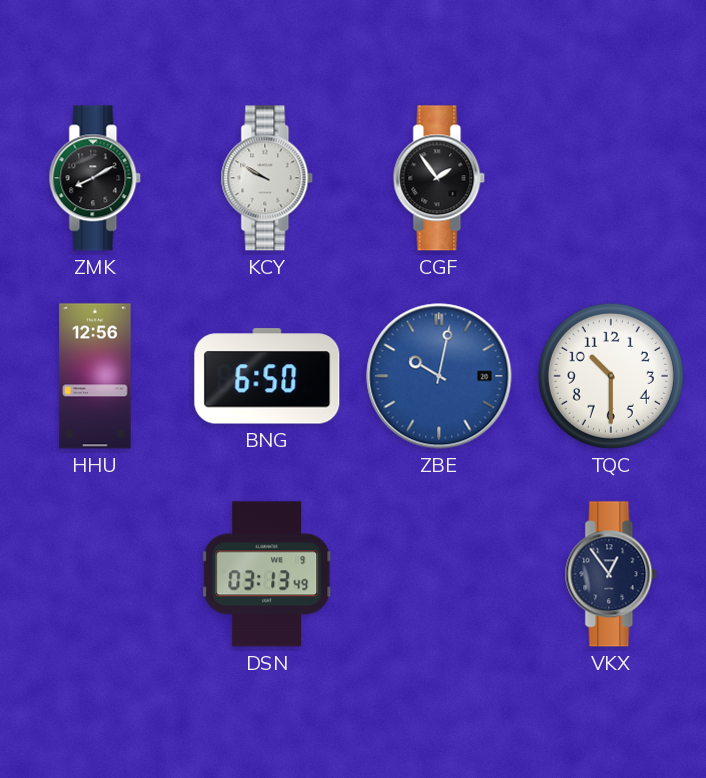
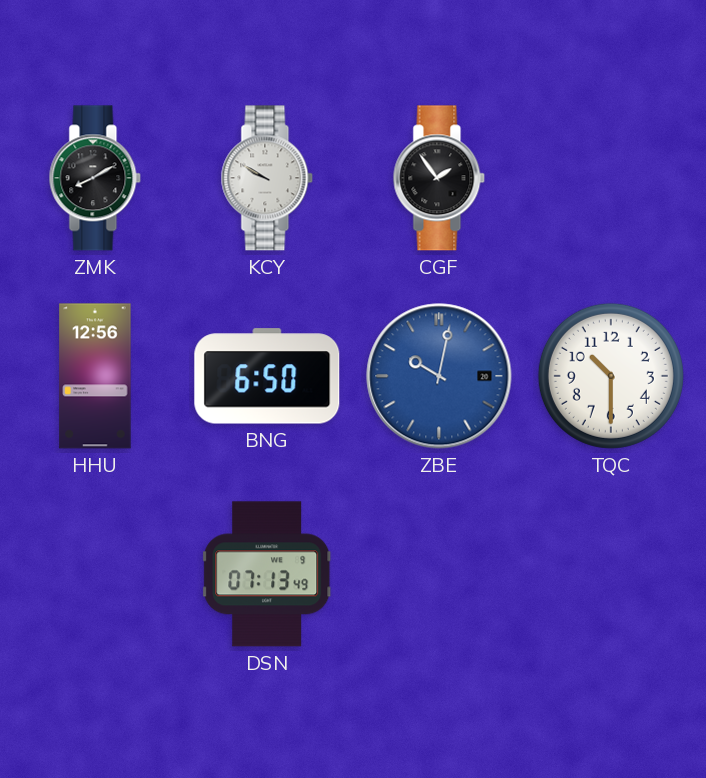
DSN: 03:13 -> 07:13 (268, 574)
VKX: 12:54 -> none (611, 574)
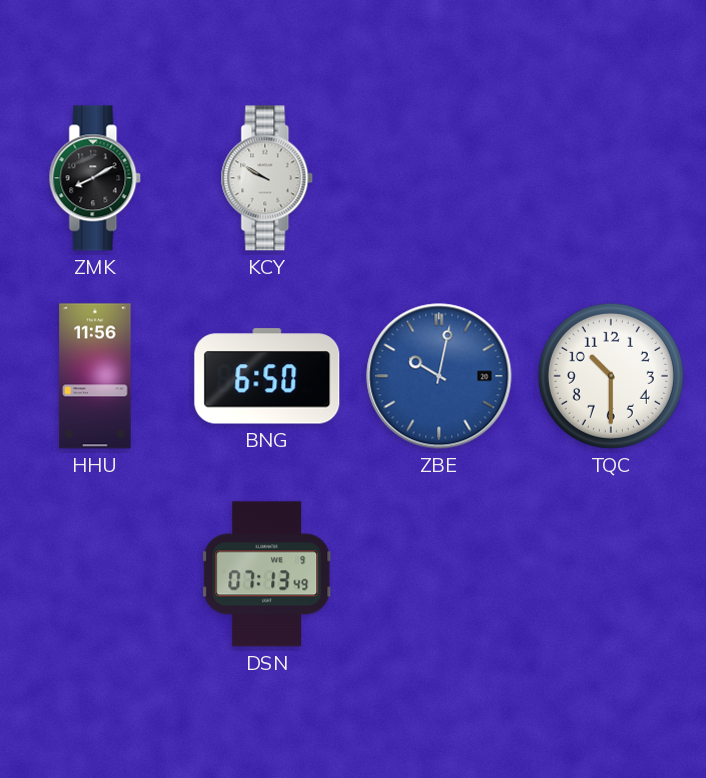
CGF: 1:54 -> none (439, 178)
HHU: 12:56 -> 11:56 (95, 376)
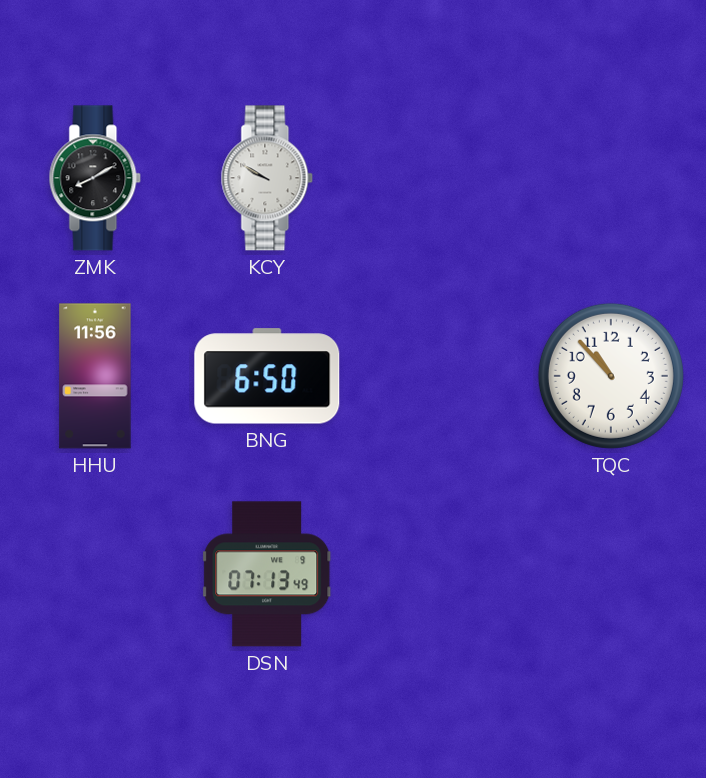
ZBE: 10:02 -> none (439, 376)
TQC: 10:30 -> 10:53 (611, 376)
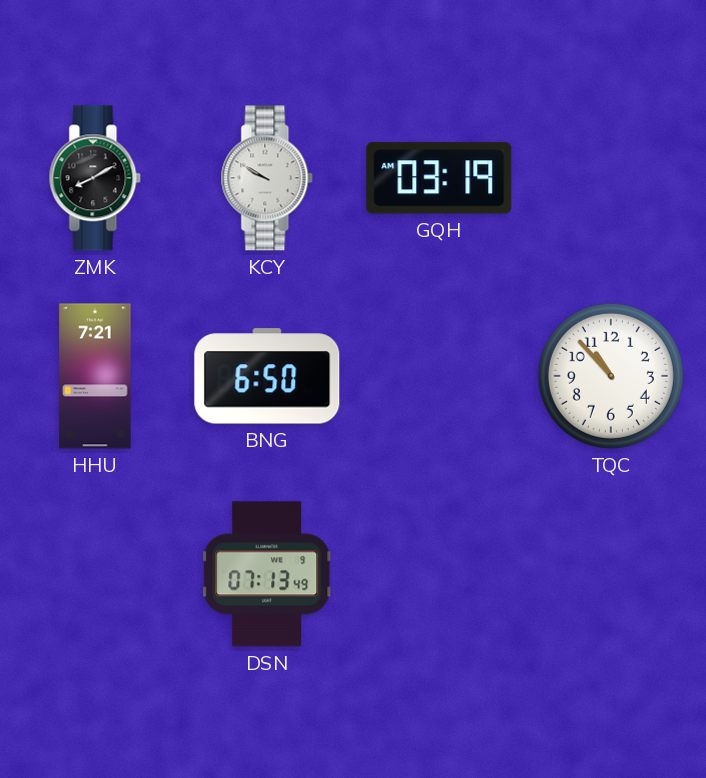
GQH: none -> 03:19 (439, 178)
HHU: 11:56 -> 7:21 (95, 376)
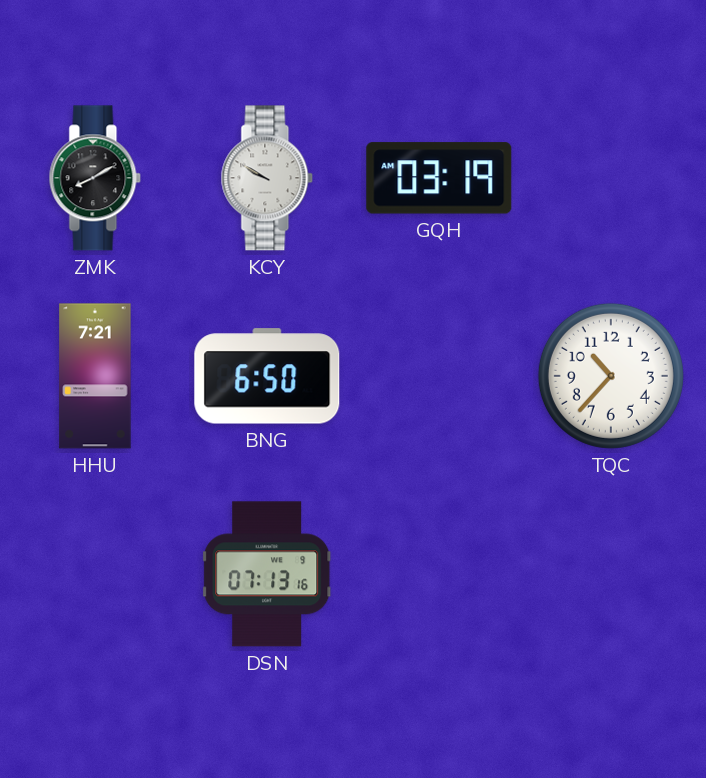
TQC: 10:53 -> 10:37 (611, 376)
DSN: 07:13:49 -> 07:13:16 (268, 574)
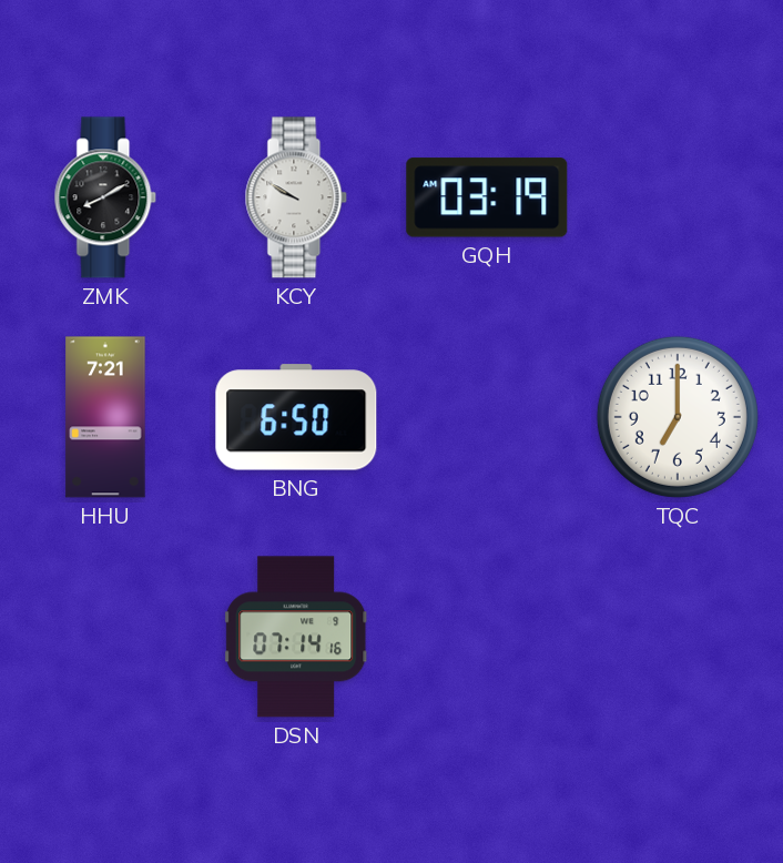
TQC: 10:37 -> 7:00 (678, 417)
DSN: 07:13 -> 07:14 (297, 637)
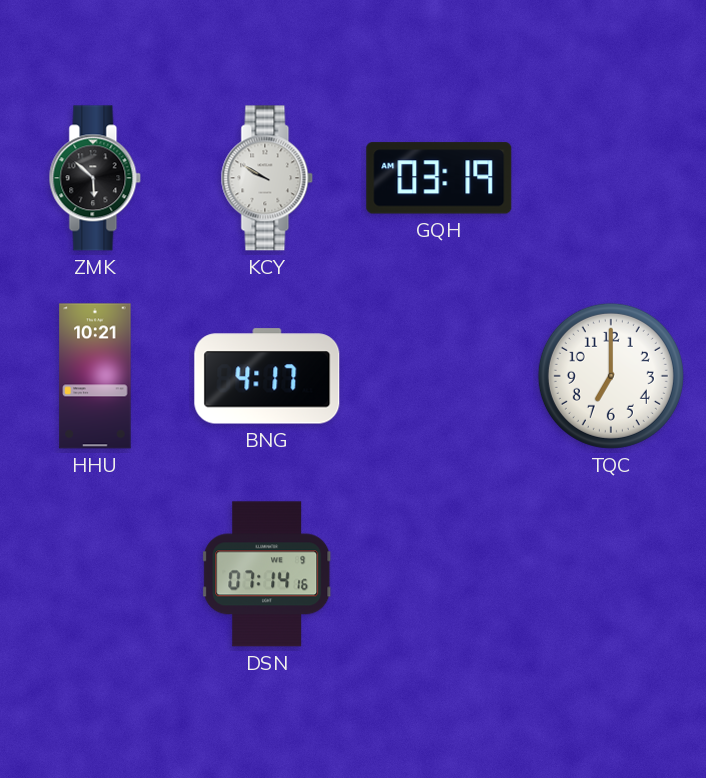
ZMK: 8:10 -> 5:52 (95, 178)
HHU: 7:21 -> 10:21 (95, 376)
BNG: 6:50 -> 4:17 (267, 376)
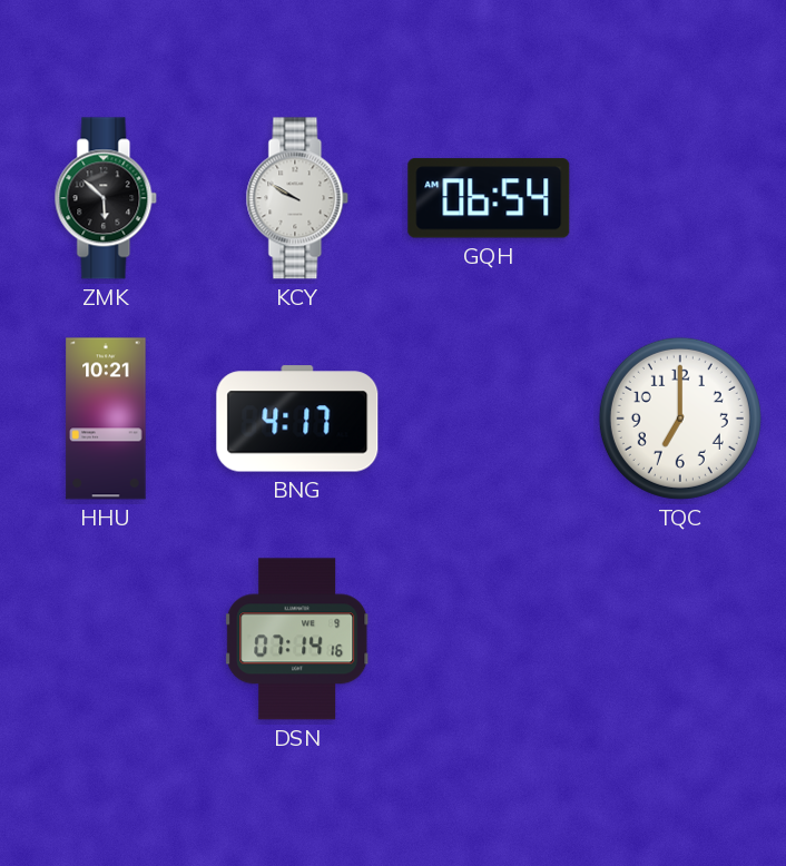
GQH: 03:19 -> 06:54 (489, 198)
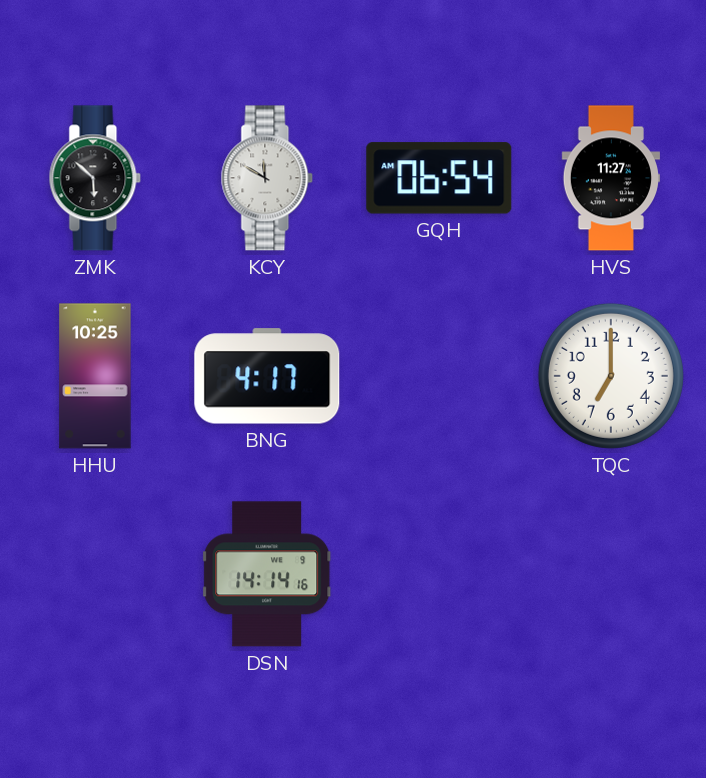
KCY: 9:50 -> 11:50 (267, 178)
HVS: none -> 11:27 (610, 178)
HHU: 10:21 -> 10:25 (95, 376)
DSN: 07:14 -> 14:14 (268, 574)
